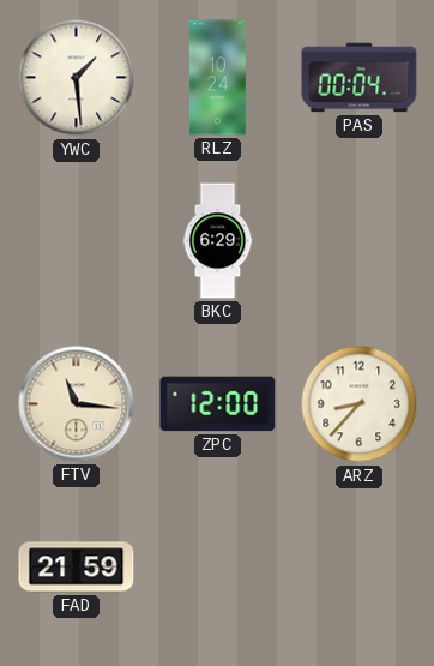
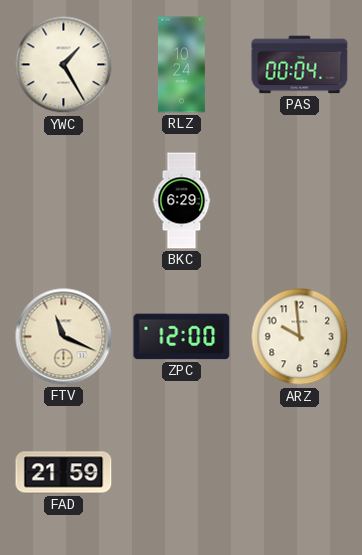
YWC: 1:29 -> 1:25 (64, 65)
FTV: 11:16 -> 11:19 (64, 337)
ARZ: 8:37 -> 9:59 (300, 337)
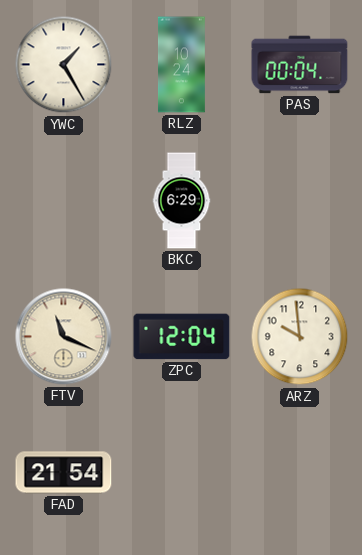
ZPC: 12:00 -> 12:04 (182, 337)
FAD: 21:59 -> 21:54 (64, 473)
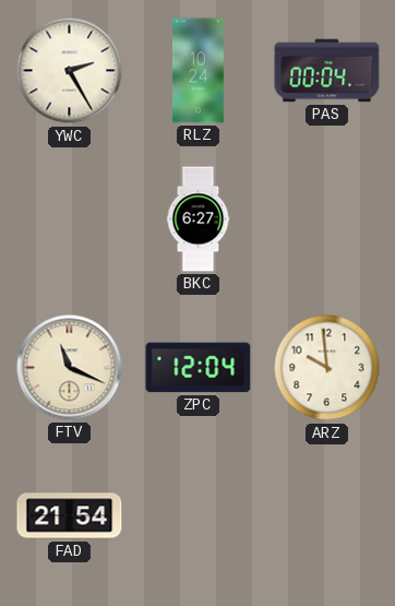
YWC: 1:25 -> 2:25 (70, 71)
BKC: 6:29 -> 6:27 (199, 219)
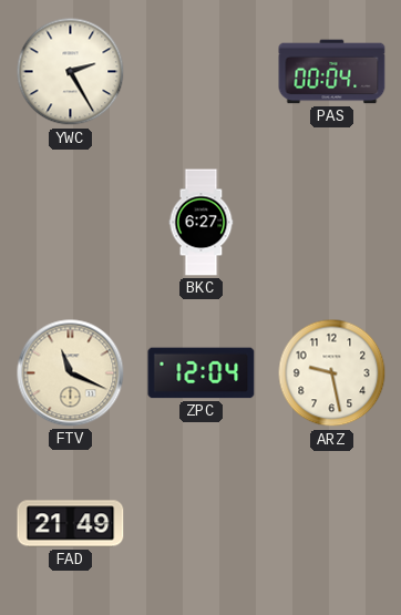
RLZ: 10:24 -> none (199, 71)
ARZ: 9:59 -> 9:28 (332, 373)
FAD: 21:54 -> 21:49 (71, 524)
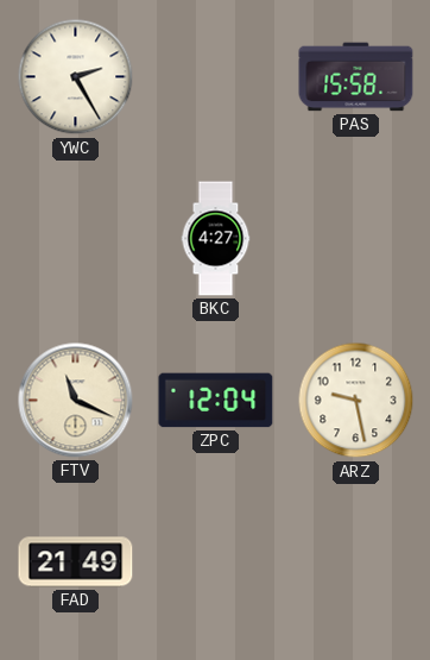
PAS: 00:04 -> 15:58 (356, 77)
BKC: 6:27 -> 4:27 (216, 239)
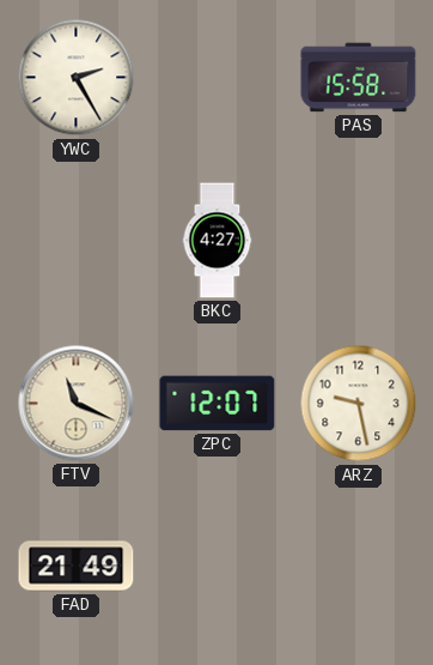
ZPC: 12:04 -> 12:07 (218, 404)
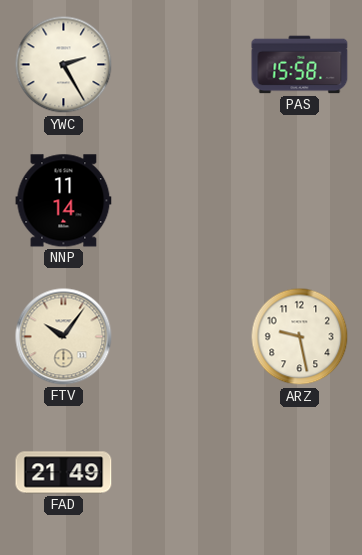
NNP: none -> 11:14 (64, 201)
BKC: 4:27 -> none (218, 241)
FTV: 11:19 -> 10:06 (64, 337)
ZPC: 12:07 -> none (218, 404)
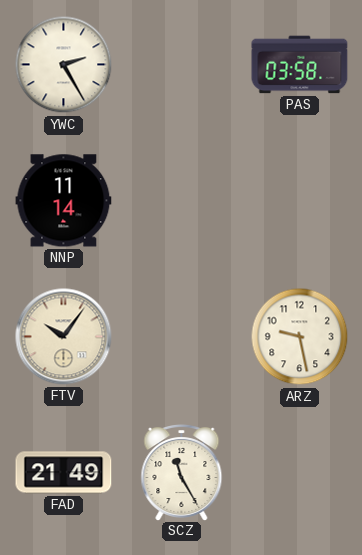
PAS: 15:58 -> 03:58 (300, 65)
SCZ: none -> 11:25 (182, 473)
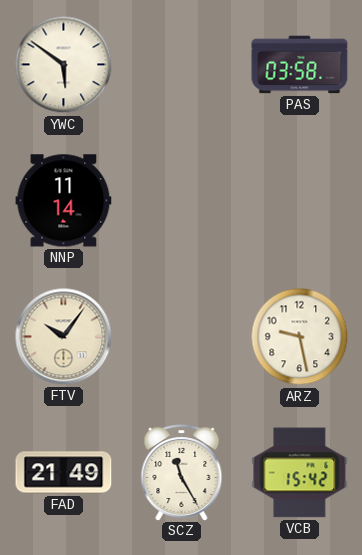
YWC: 2:25 -> 5:51 (64, 65)
VCB: none -> 15:42 (300, 473)
